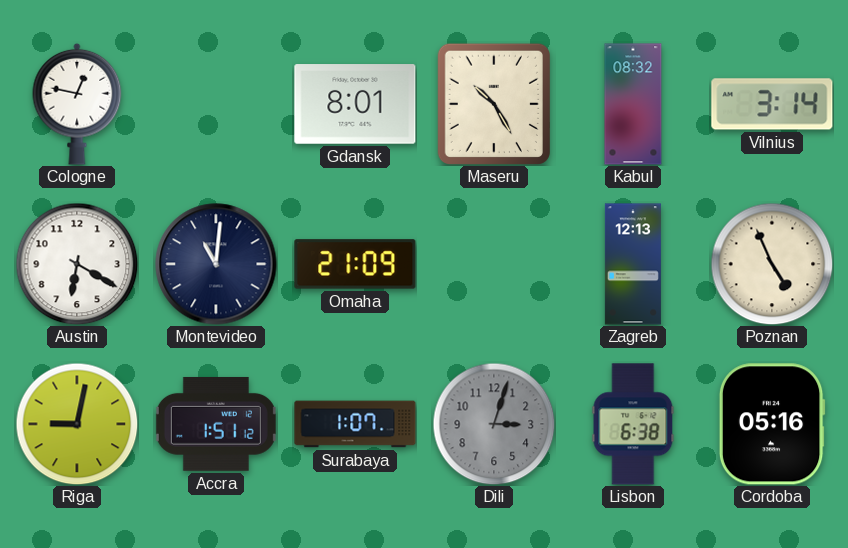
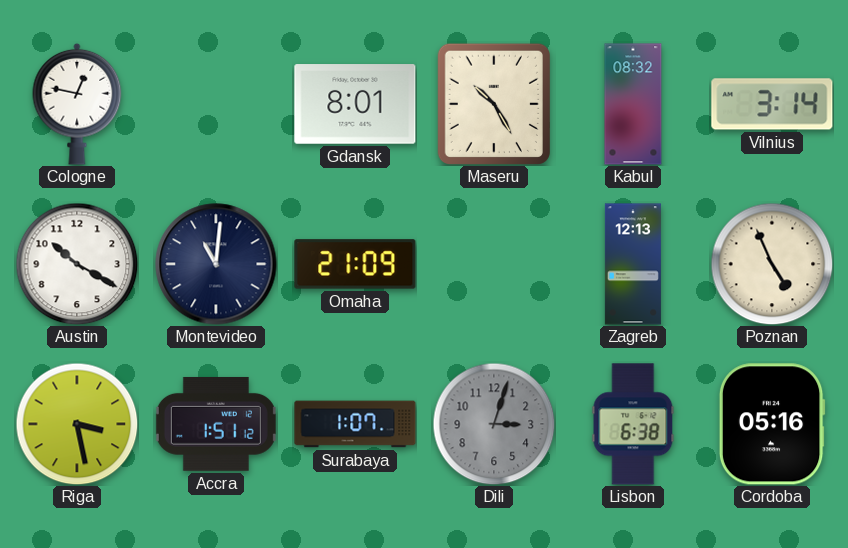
Austin: 6:20 -> 10:20 (77, 264)
Riga: 9:02 -> 3:28 (77, 424)
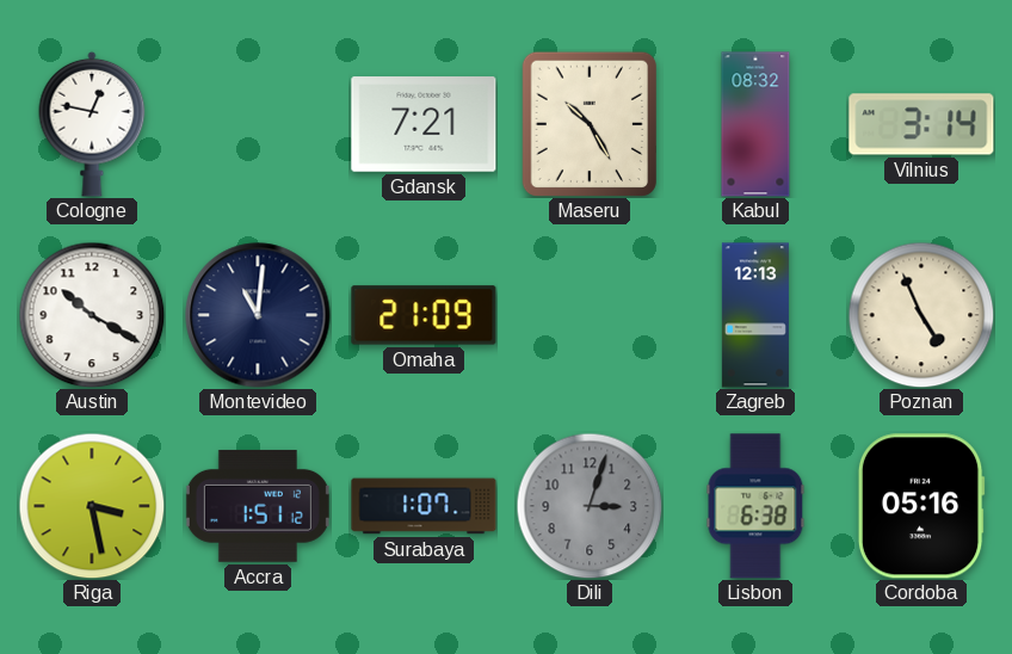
Gdansk: 8:01 -> 7:21 (424, 124)
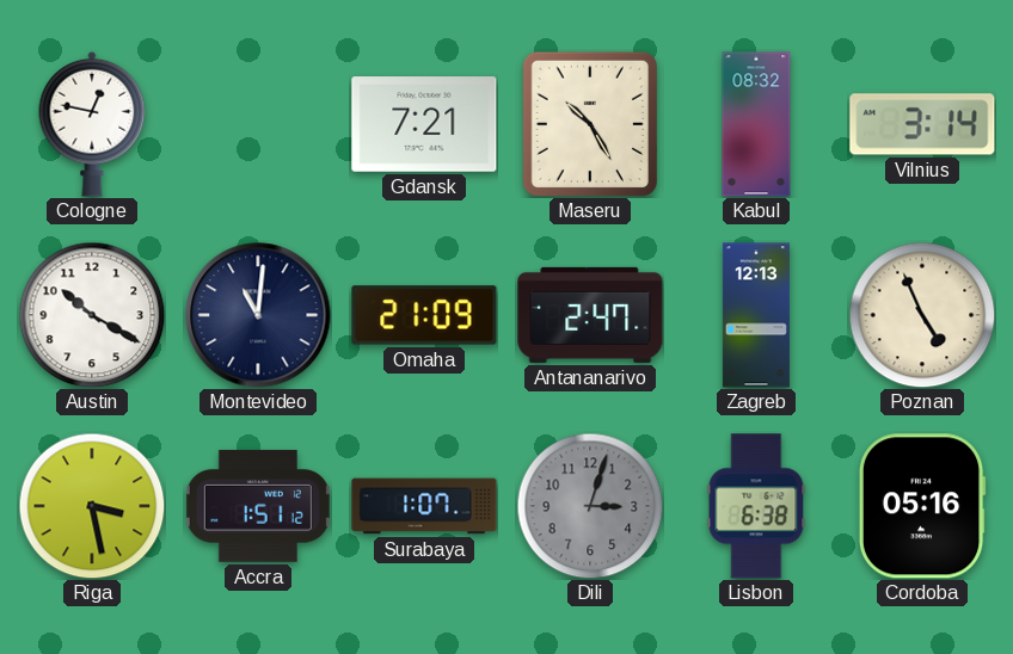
Antananarivo: none -> 2:47 (590, 315)
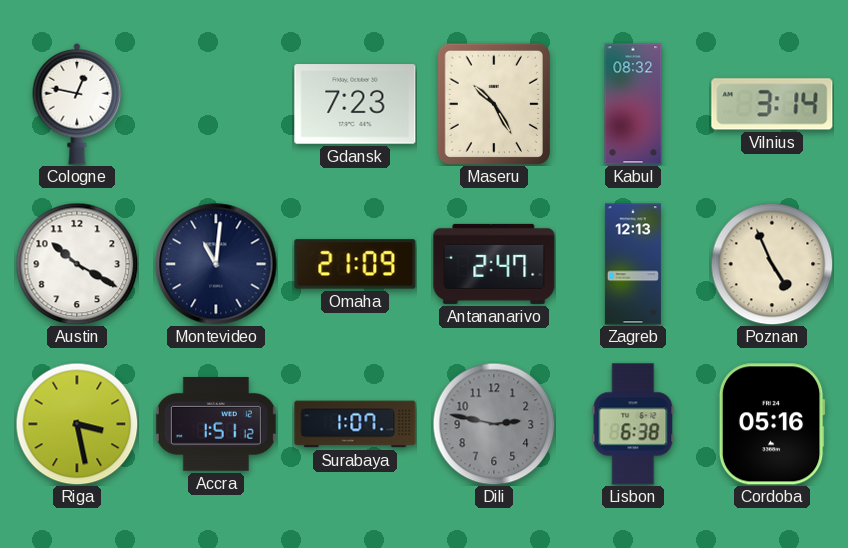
Gdansk: 7:21 -> 7:23 (355, 104)
Dili: 3:03 -> 2:47 (494, 424)
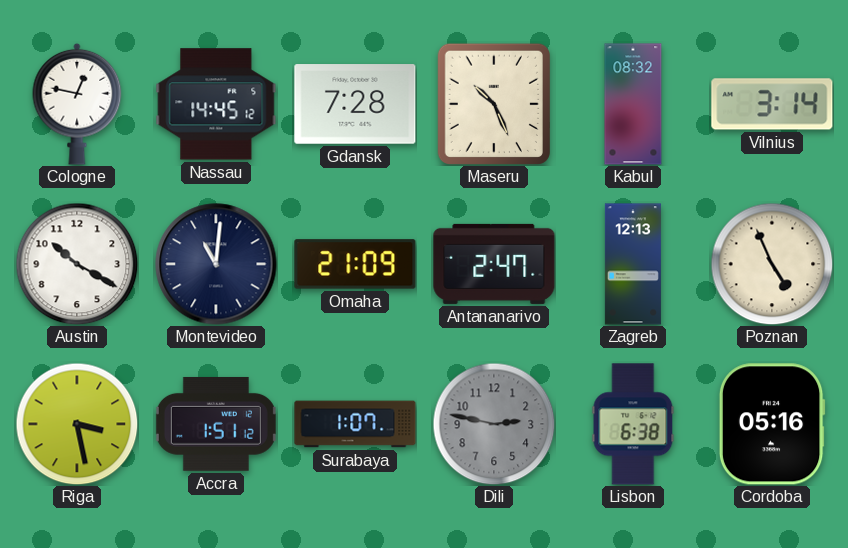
Nassau: none -> 14:45 (216, 104)
Gdansk: 7:23 -> 7:28 (355, 104)
Maseru: 10:25 -> 10:26 (494, 103)
